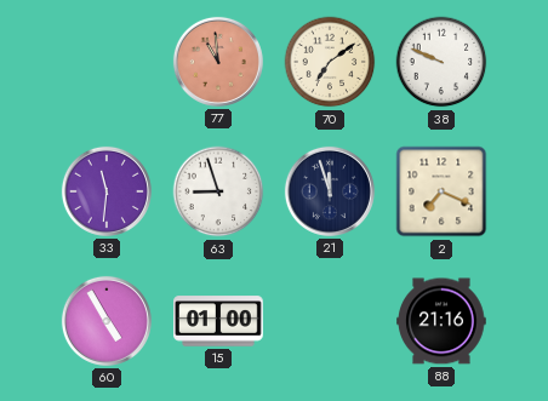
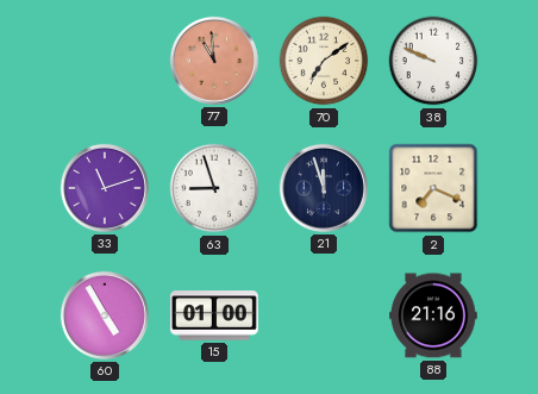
33: 11:31 -> 11:12 (105, 188)
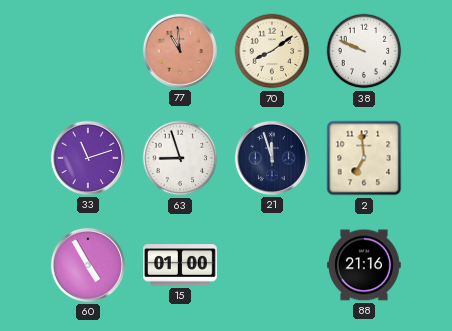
70: 7:09 -> 8:09 (272, 51)
2: 7:19 -> 6:59 (364, 158)
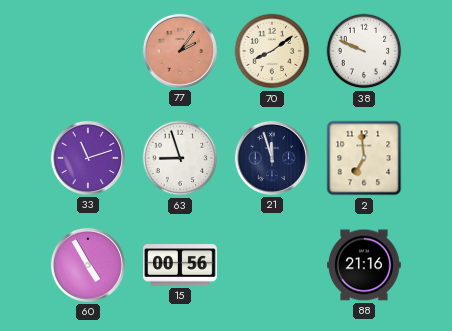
77: 10:59 -> 2:06 (180, 51)
15: 01:00 -> 00:56 (180, 265)
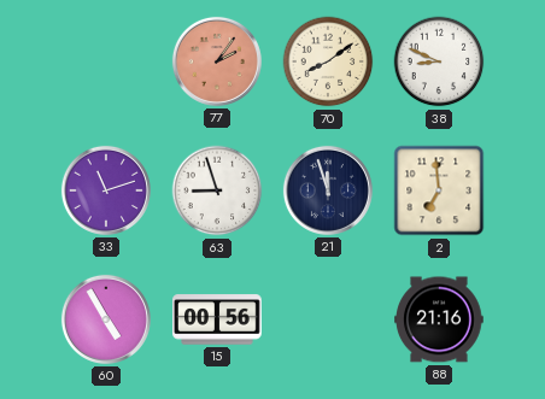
38: 9:49 -> 8:49 (439, 61)
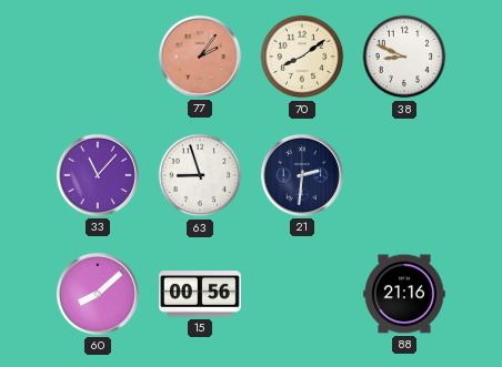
33: 11:12 -> 11:07 (98, 175)
21: 11:57 -> 2:31 (302, 175)
2: 6:59 -> none (439, 190)
60: 4:55 -> 8:08 (98, 294)
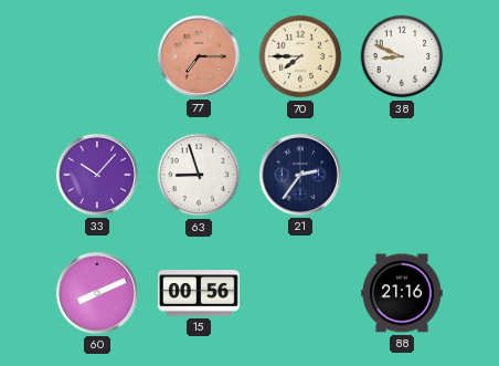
77: 2:06 -> 7:15 (199, 56)
70: 8:09 -> 7:45 (300, 56)
33: 11:07 -> 10:07 (97, 175)
21: 2:31 -> 2:36 (300, 175)
60: 8:08 -> 8:11 (97, 293)
